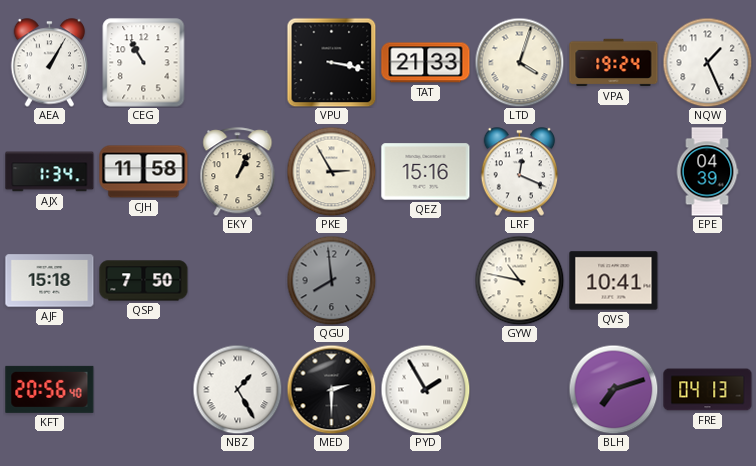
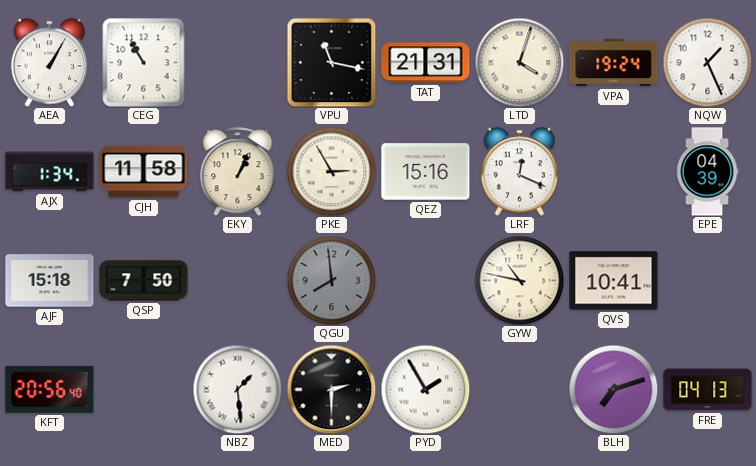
VPU: 3:17 -> 11:17 (331, 62)
TAT: 21:33 -> 21:31 (426, 63)
NBZ: 1:25 -> 1:29 (237, 389)
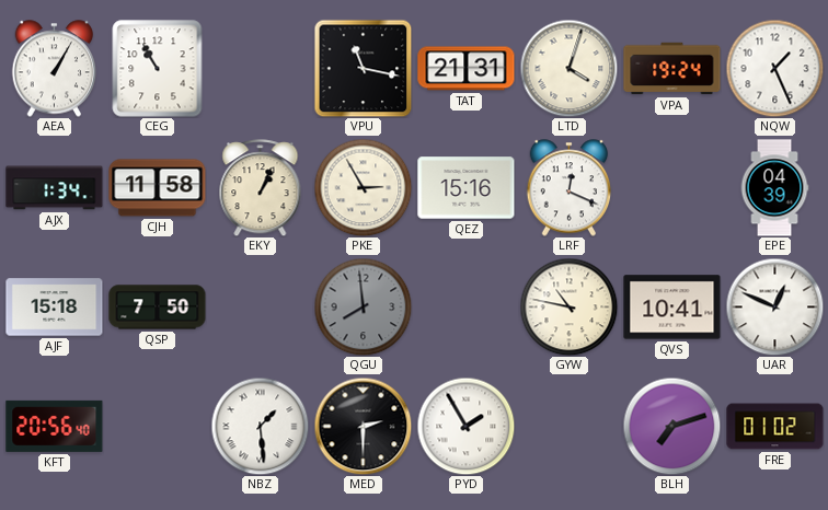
UAR: none -> 12:49 (774, 306)
FRE: 04:13 -> 01:02 (775, 427)
